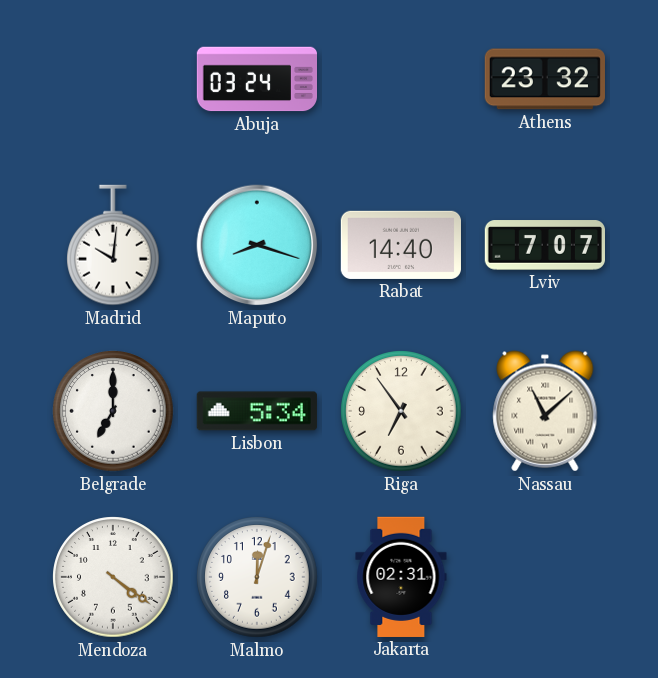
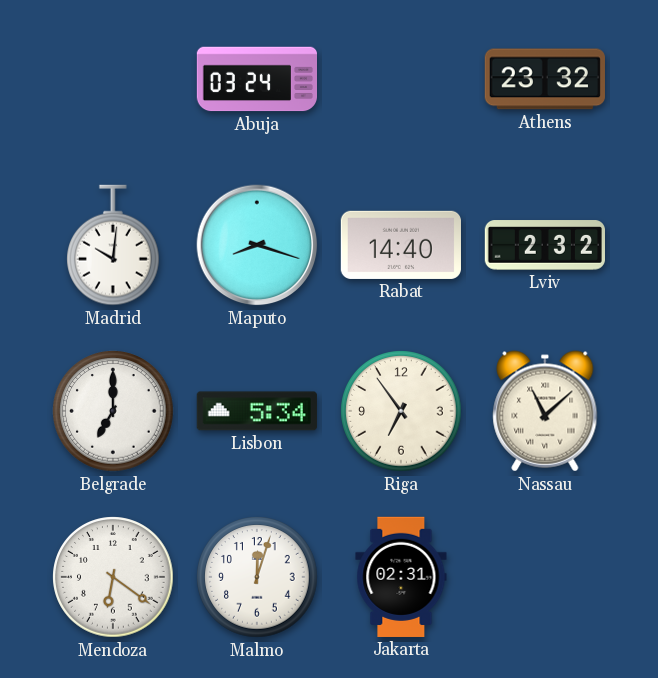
Lviv: 7:07 -> 2:32 (544, 245)
Mendoza: 4:21 -> 6:21 (113, 577)
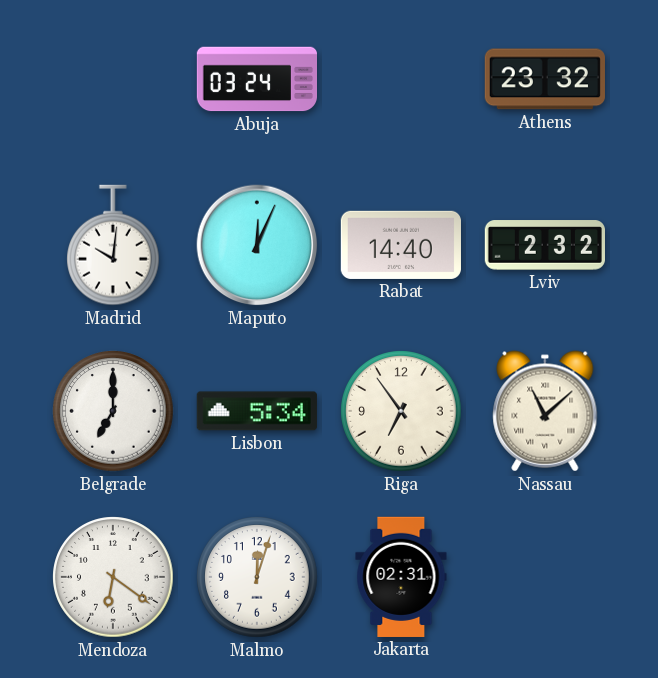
Maputo: 8:18 -> 12:04 (257, 245)
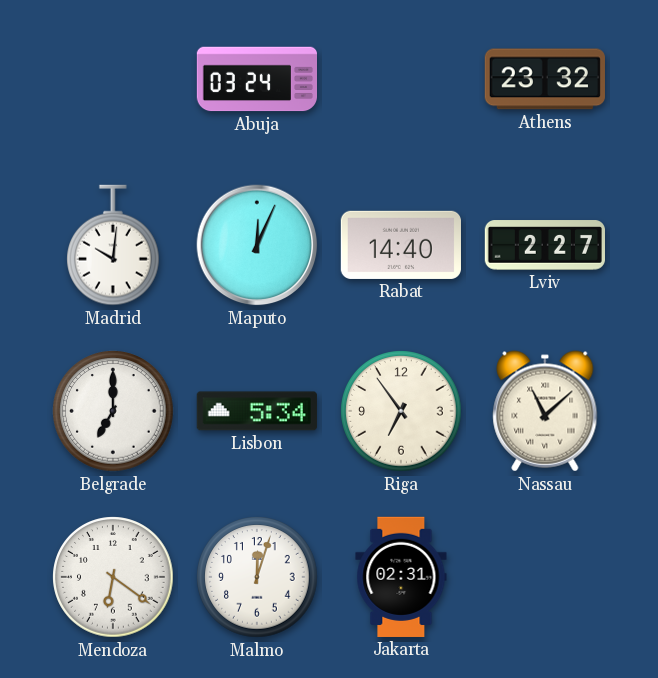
Lviv: 2:32 -> 2:27 (544, 245)
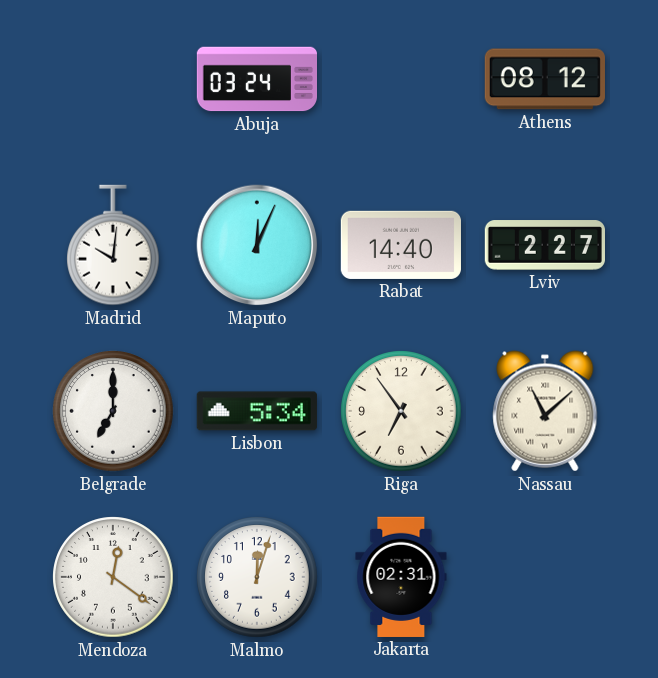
Athens: 23:32 -> 08:12 (545, 79)
Mendoza: 6:21 -> 12:21 (113, 577)
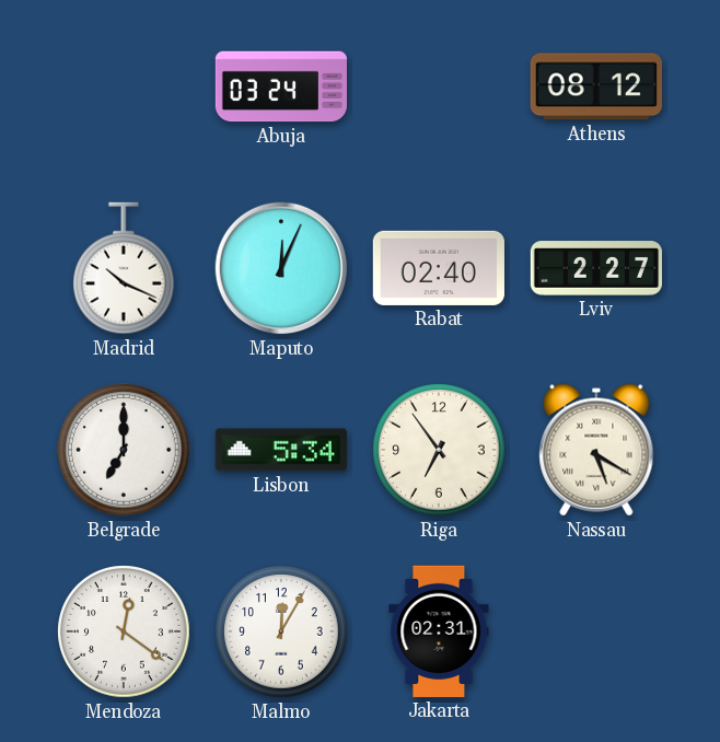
Madrid: 10:01 -> 10:19 (125, 268)
Rabat: 14:40 -> 02:40 (439, 268)
Nassau: 11:08 -> 5:20 (596, 450)
Malmo: 12:03 -> 12:05 (281, 631)
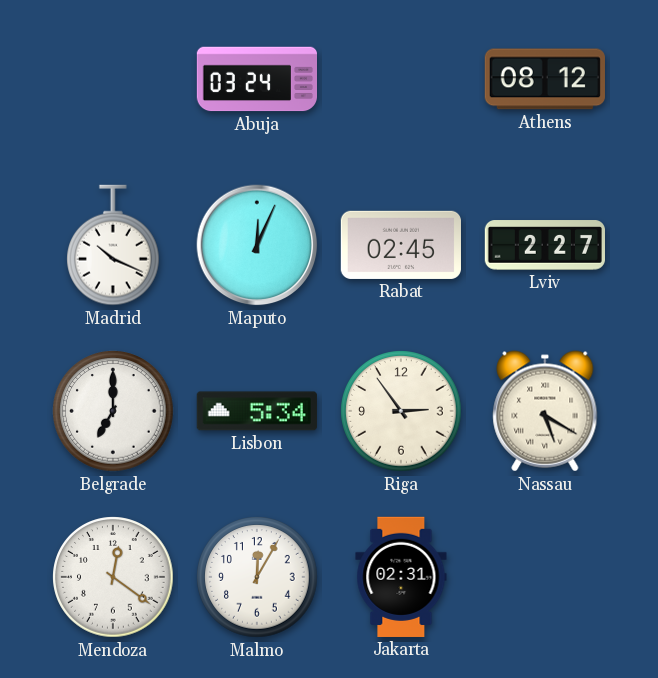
Rabat: 02:40 -> 02:45 (401, 245)
Riga: 6:54 -> 2:54 (401, 411)
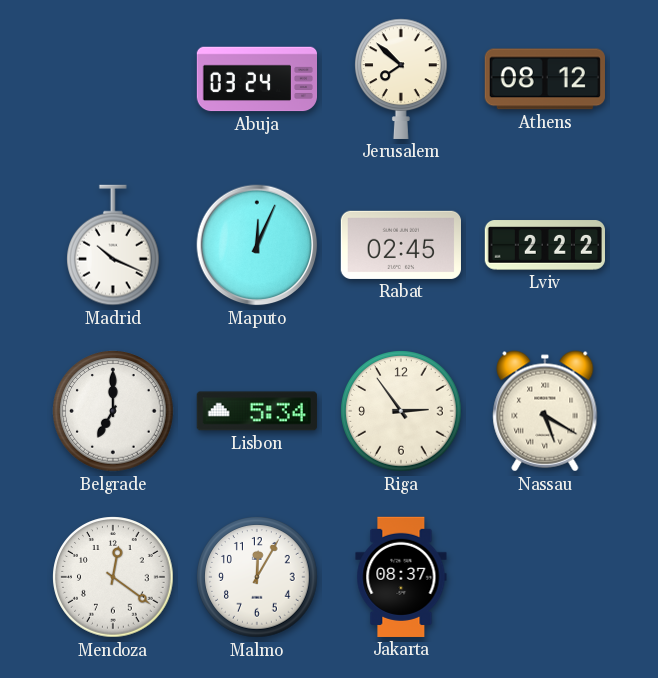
Jerusalem: none -> 7:52 (402, 79)
Lviv: 2:27 -> 2:22 (544, 245)
Jakarta: 02:31 -> 08:37 (401, 577)
